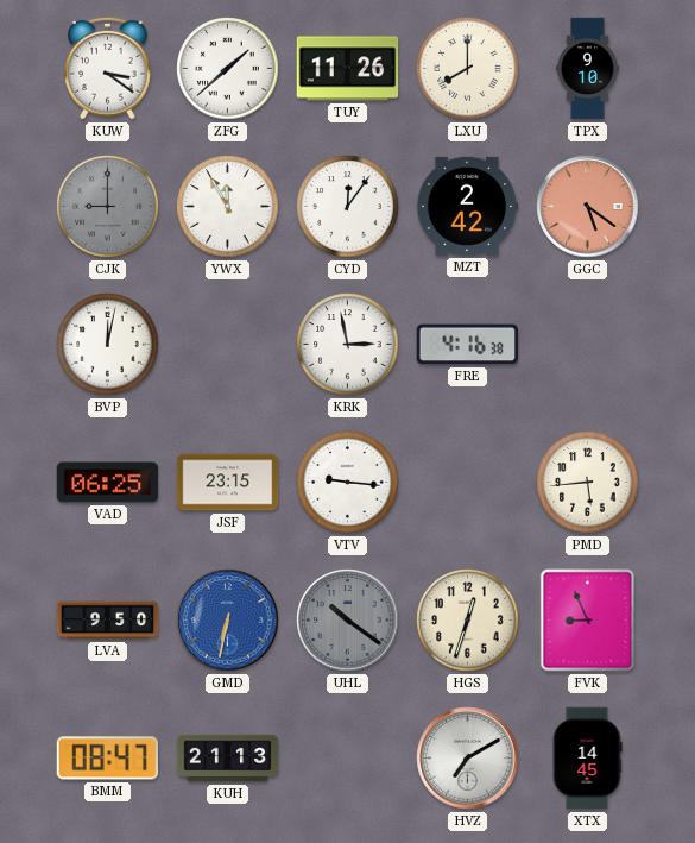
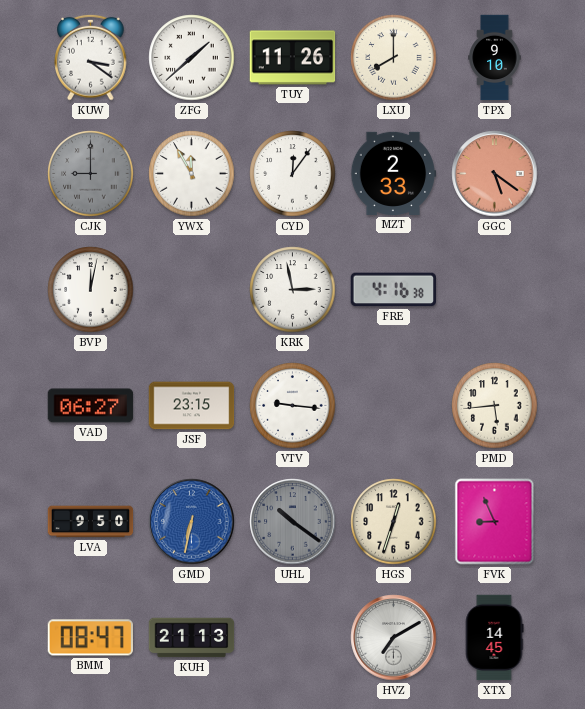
MZT: 2:42 -> 2:33 (393, 173)
VAD: 06:25 -> 06:27 (91, 406)
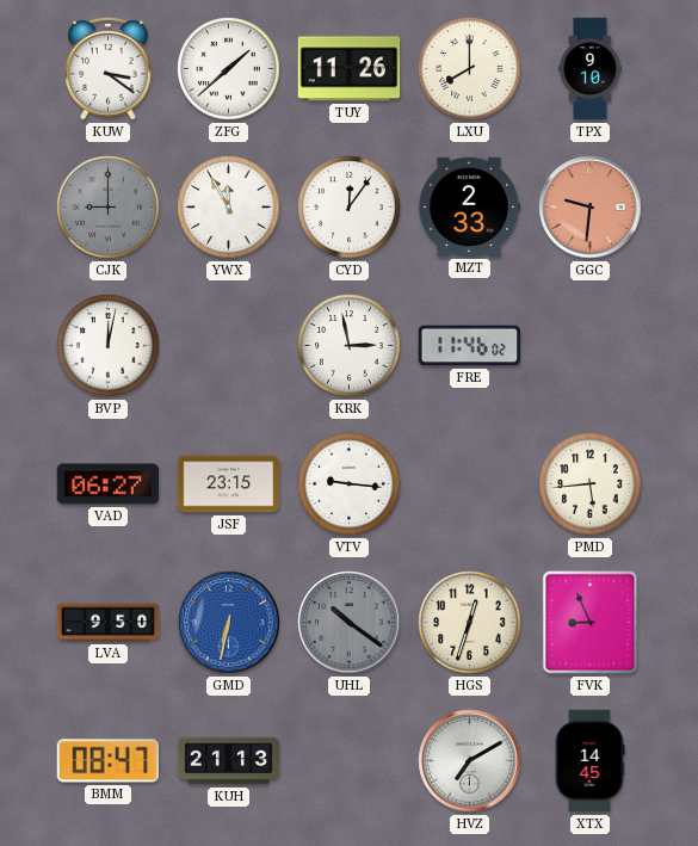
GGC: 5:21 -> 9:31 (591, 208)
FRE: 4:16 -> 11:46 (470, 346)
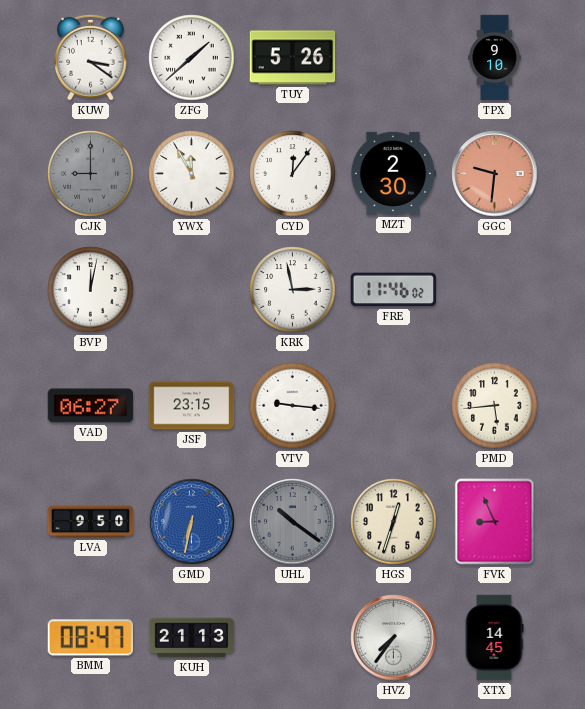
TUY: 11:26 -> 5:26 (293, 58)
LXU: 8:00 -> none (470, 69)
MZT: 2:33 -> 2:30 (393, 173)
HVZ: 7:10 -> 7:36 (394, 638)
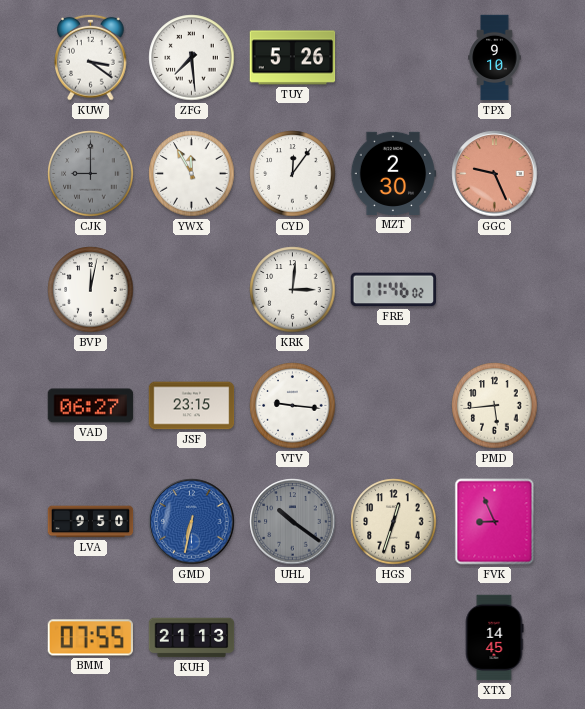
ZFG: 1:38 -> 7:29 (192, 58)
GGC: 9:31 -> 9:26 (495, 174)
KRK: 2:58 -> 3:01 (293, 290)
BMM: 08:47 -> 07:55 (90, 638)
HVZ: 7:36 -> none (394, 638)
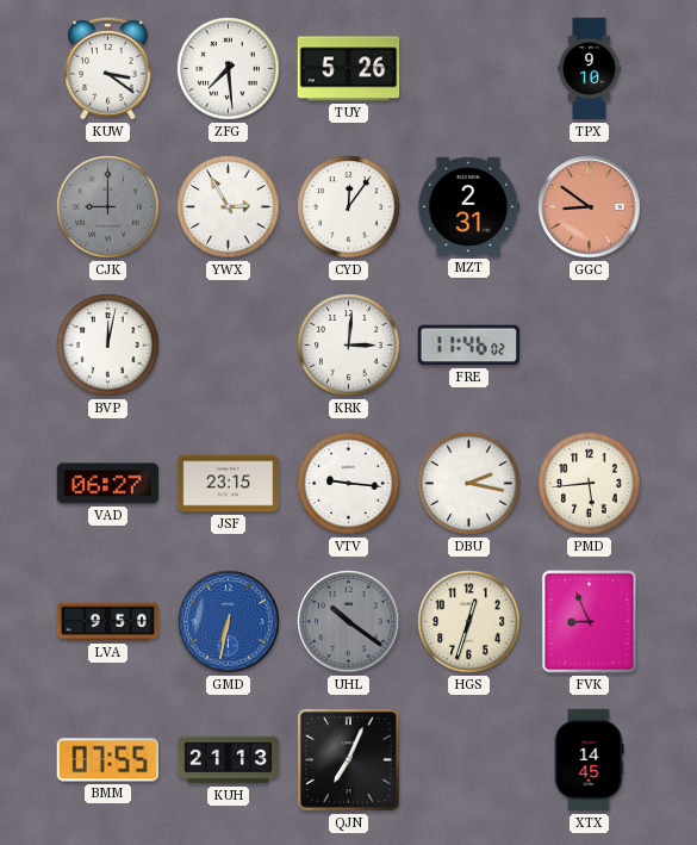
YWX: 11:55 -> 2:55 (229, 207)
MZT: 2:30 -> 2:31 (468, 206)
GGC: 9:26 -> 8:51 (590, 207)
DBU: none -> 2:17 (469, 484)
QJN: none -> 7:04 (348, 759)
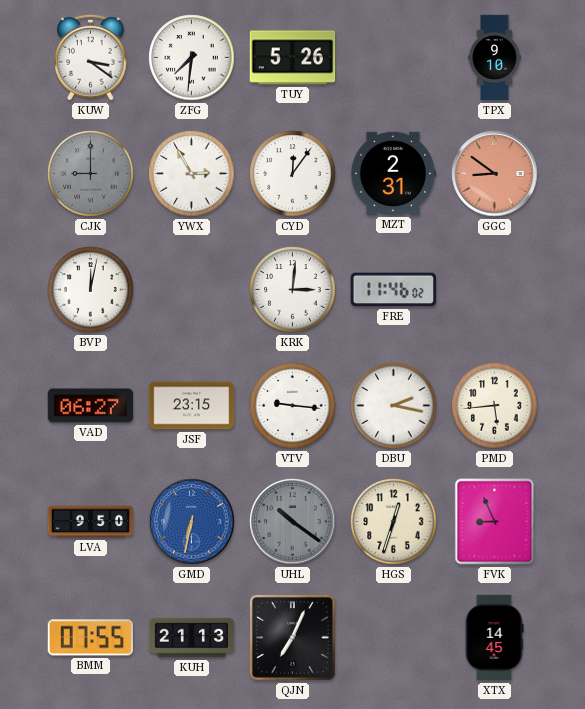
ZFG: 7:29 -> 7:31 (192, 58)
